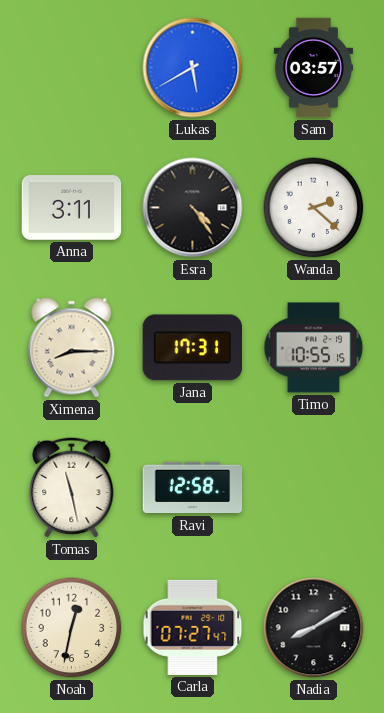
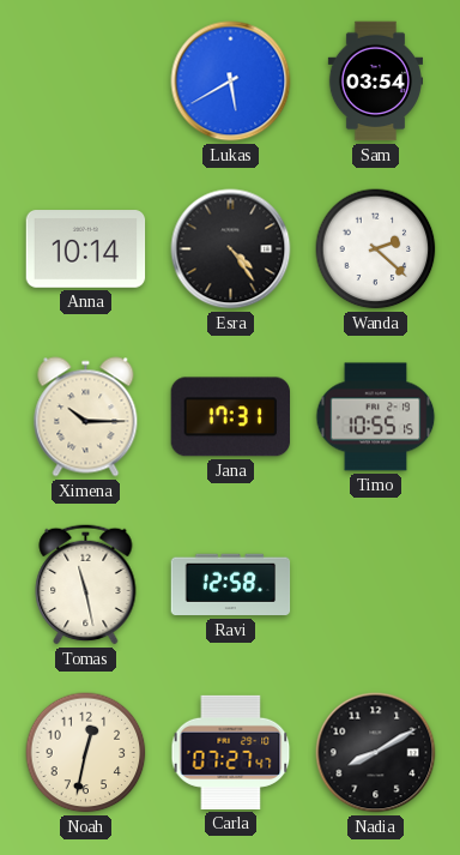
Sam: 03:57 -> 03:54 (375, 82)
Anna: 3:11 -> 10:14 (86, 249)
Ximena: 8:15 -> 10:15 (86, 417)
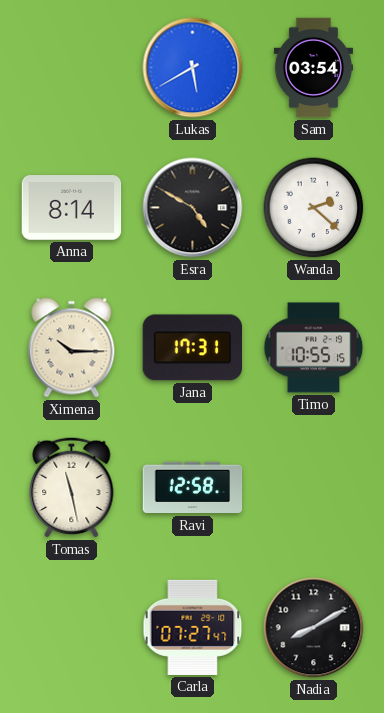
Anna: 10:14 -> 8:14 (72, 208)
Esra: 4:24 -> 4:50 (193, 208)
Noah: 12:32 -> none (86, 753)
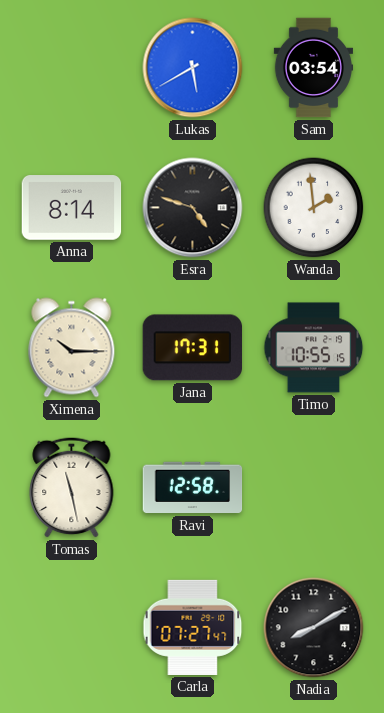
Esra: 4:50 -> 4:48 (193, 208)
Wanda: 2:22 -> 1:59 (314, 208)
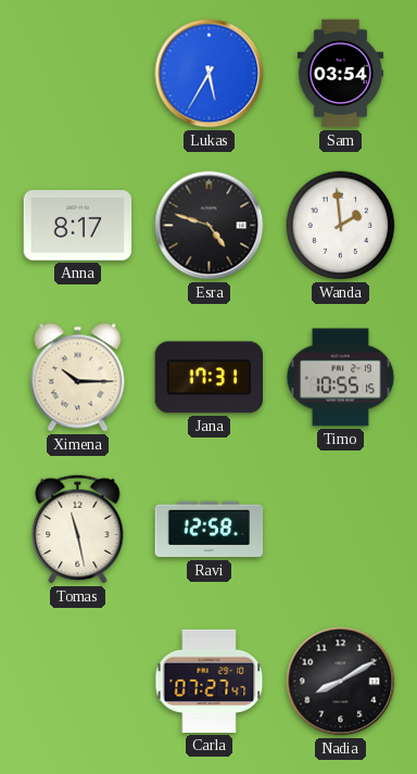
Lukas: 5:40 -> 5:35 (210, 74)
Anna: 8:14 -> 8:17 (78, 226)
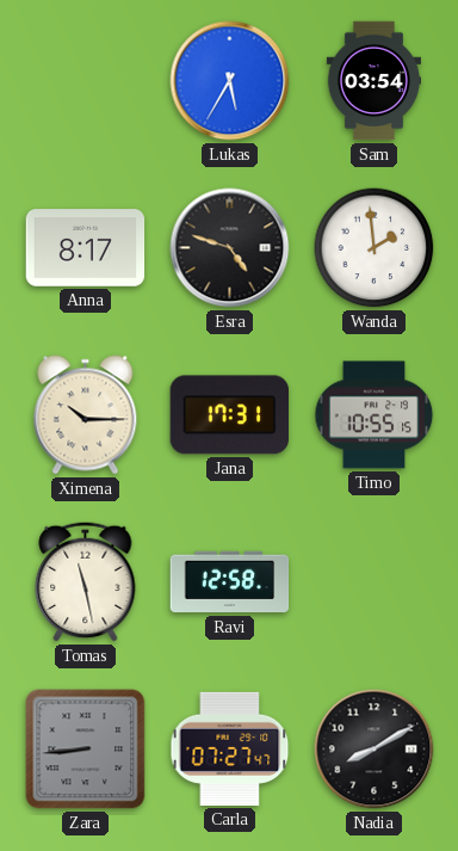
Zara: none -> 8:44 (86, 750)
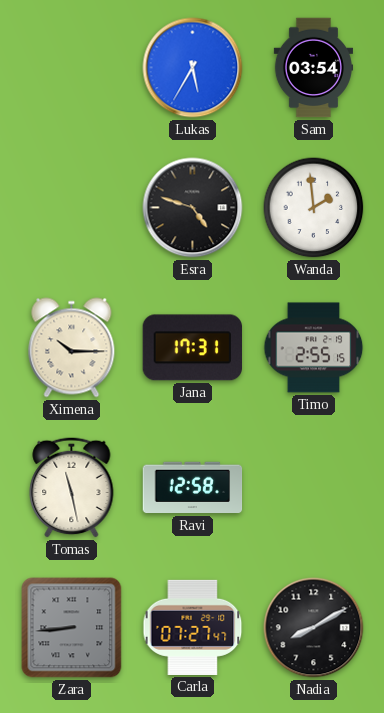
Anna: 8:17 -> none (86, 248)
Timo: 10:55 -> 2:55 (314, 348)
